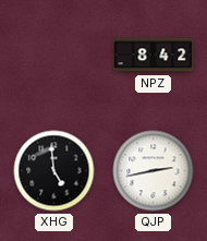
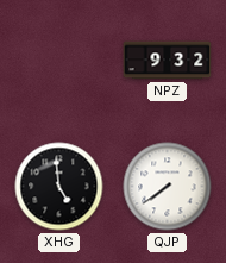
NPZ: 8:42 -> 9:32 (168, 61)
QJP: 2:43 -> 7:39 (168, 187)
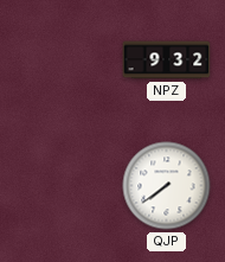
XHG: 4:59 -> none (59, 187)
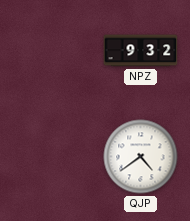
QJP: 7:39 -> 4:39 (141, 157)
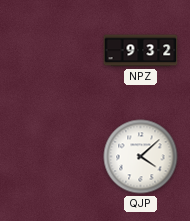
QJP: 4:39 -> 4:08 (141, 157)
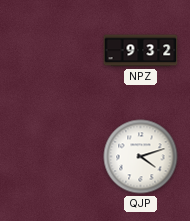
QJP: 4:08 -> 4:12 (141, 157)
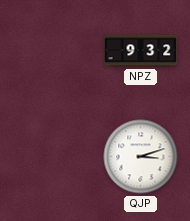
QJP: 4:12 -> 3:12 (141, 157)
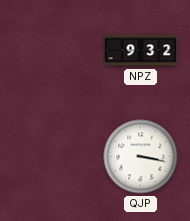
QJP: 3:12 -> 3:17 (141, 157)
